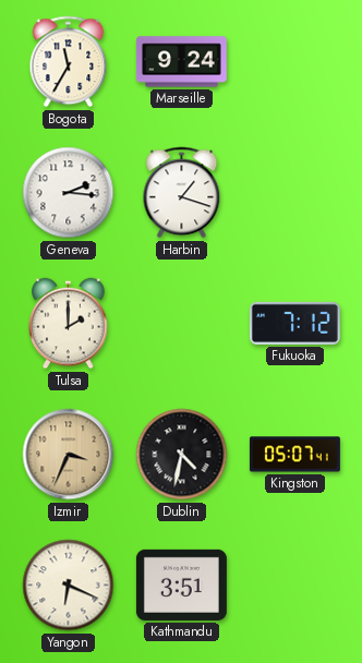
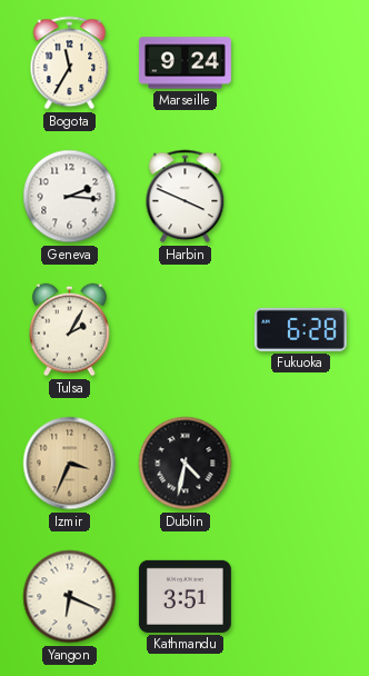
Harbin: 1:18 -> 3:49 (186, 197)
Tulsa: 2:00 -> 2:05 (70, 330)
Fukuoka: 7:12 -> 6:28 (300, 329)
Kingston: 05:07 -> none (294, 455)
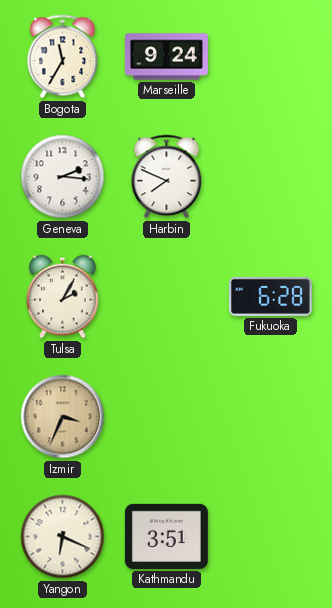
Harbin: 3:49 -> 7:49 (167, 177)
Dublin: 4:32 -> none (186, 464)
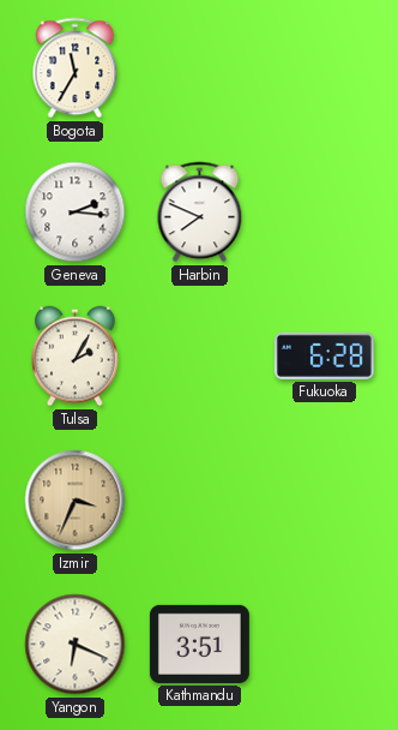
Marseille: 9:24 -> none (166, 57)
